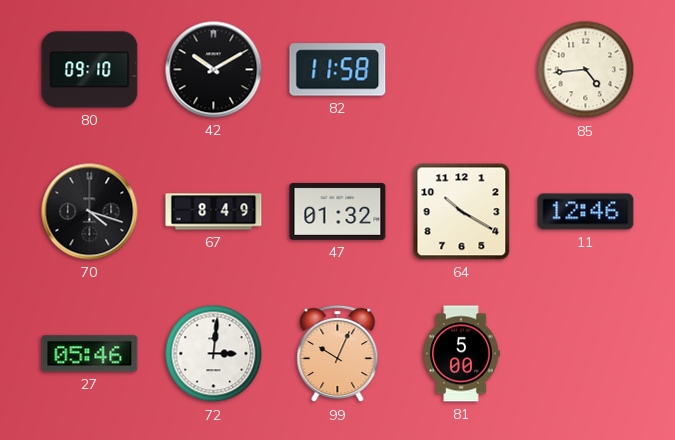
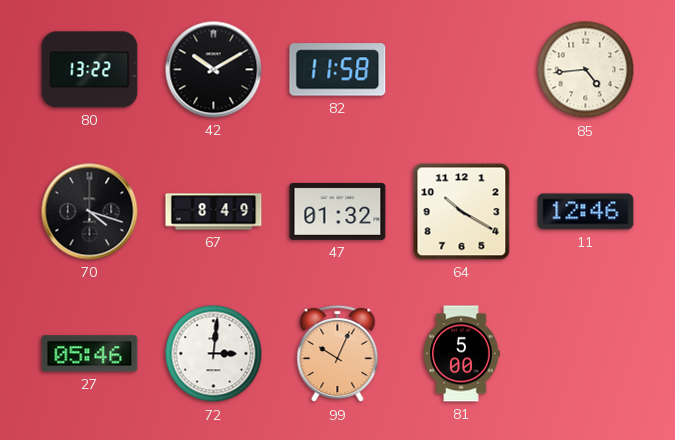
80: 09:10 -> 13:22 (90, 70)
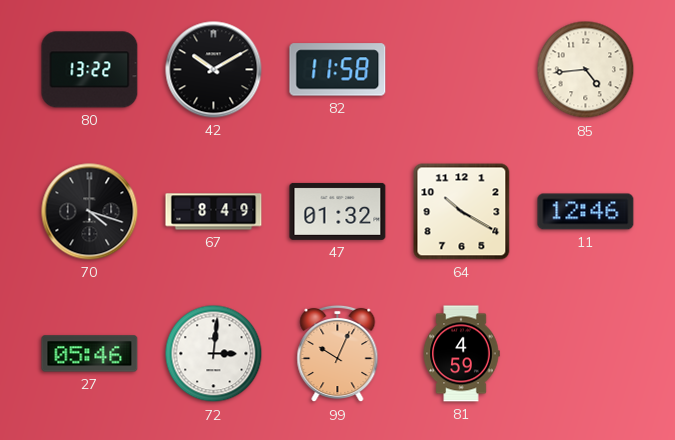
81: 5:00 -> 4:59 (461, 354)
